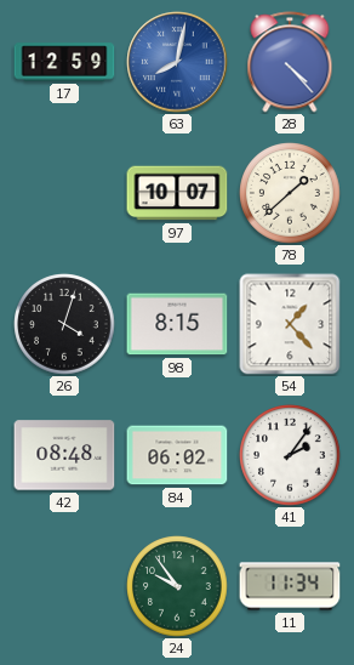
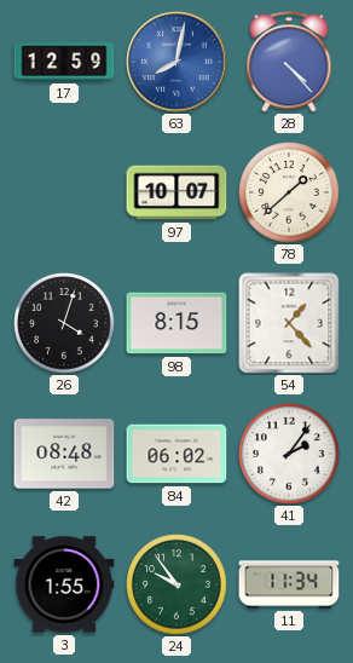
3: none -> 1:55 (64, 584)
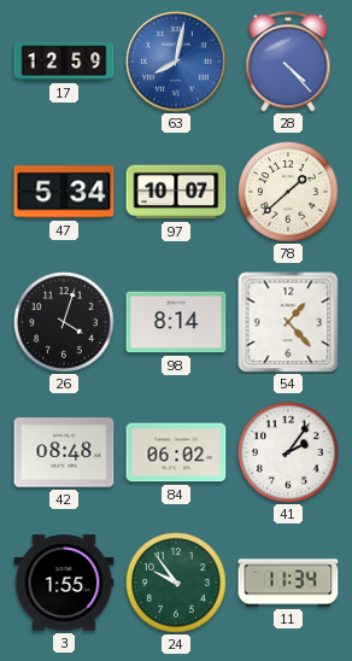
47: none -> 5:34 (64, 192)
98: 8:15 -> 8:14 (176, 322)
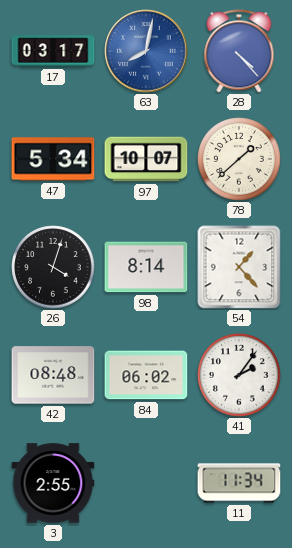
17: 12:59 -> 03:17 (53, 51)
3: 1:55 -> 2:55 (53, 483)
24: 9:54 -> none (176, 583)
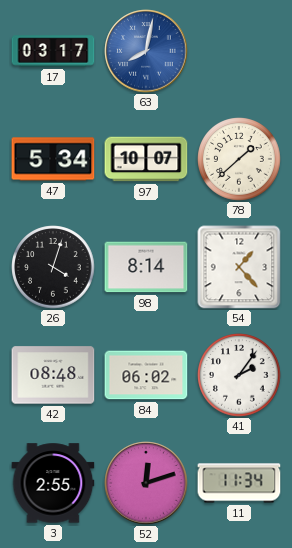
28: 4:23 -> none (239, 51)
52: none -> 12:12 (146, 483)
